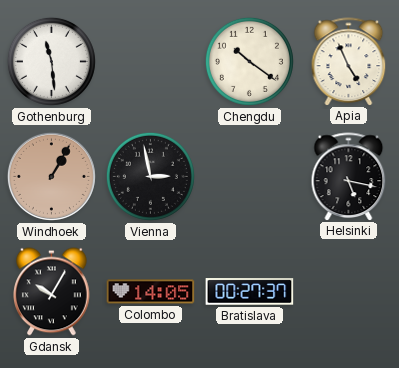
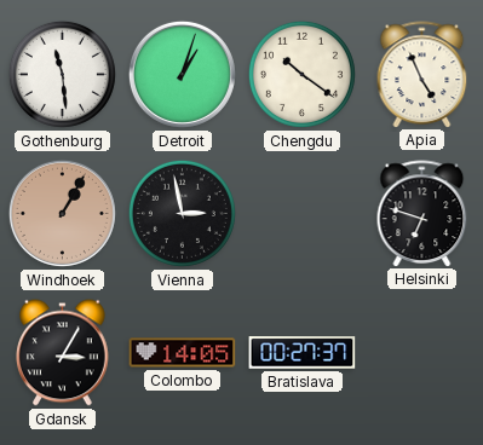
Detroit: none -> 1:03 (182, 74)
Helsinki: 5:17 -> 6:48 (422, 213)
Gdansk: 10:05 -> 3:05 (63, 353)
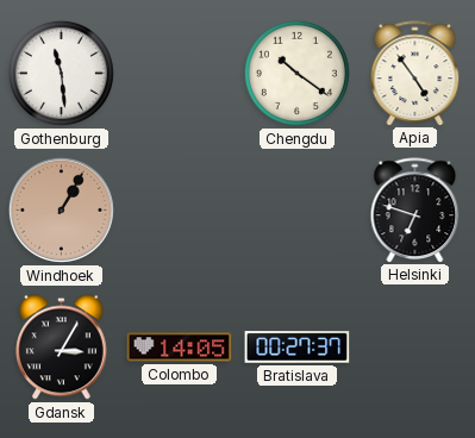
Detroit: 1:03 -> none (182, 74)
Apia: 4:56 -> 4:54 (415, 73)
Vienna: 2:58 -> none (182, 213)
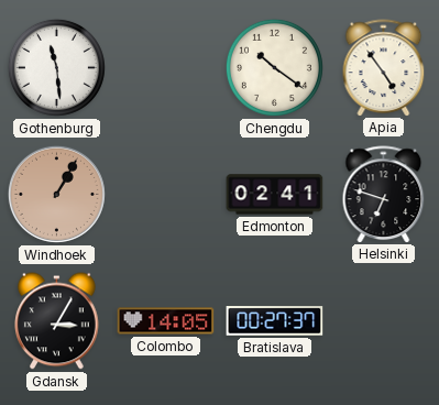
Edmonton: none -> 02:41 (275, 195)
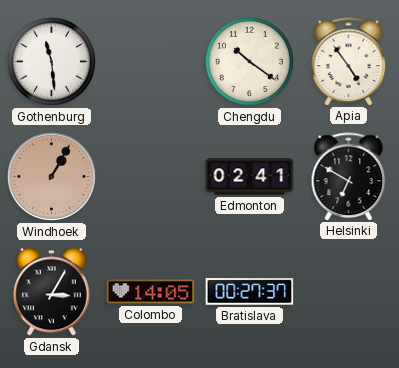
Helsinki: 6:48 -> 6:50 (349, 176)
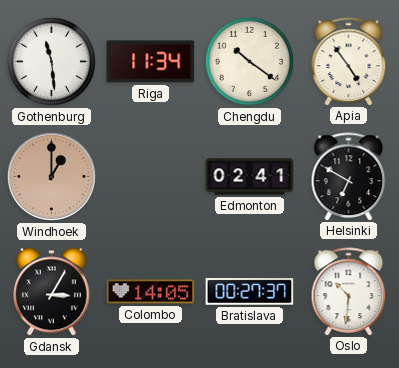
Riga: none -> 11:34 (151, 62)
Windhoek: 1:05 -> 1:00 (51, 176)
Oslo: none -> 10:31 (349, 291)
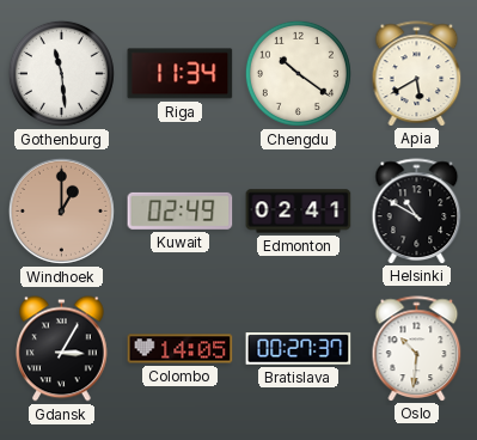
Apia: 4:54 -> 5:40 (417, 73)
Kuwait: none -> 02:49 (181, 210)
Helsinki: 6:50 -> 10:50 (417, 210)
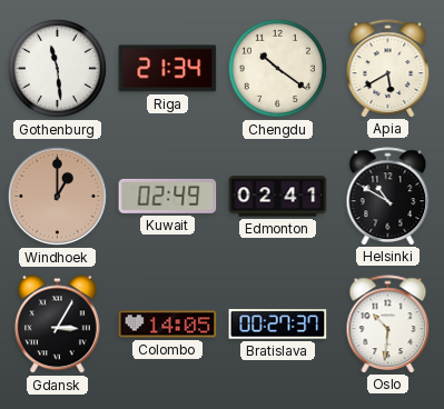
Riga: 11:34 -> 21:34 (168, 69)
